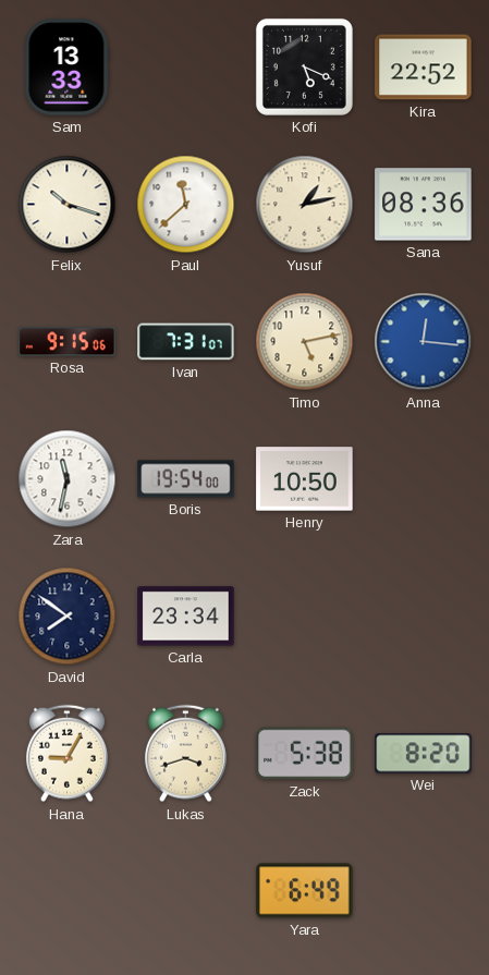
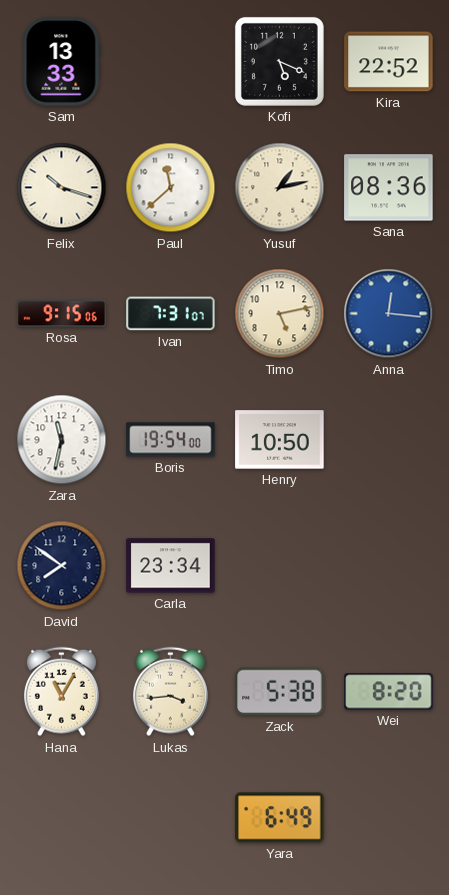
Hana: 9:05 -> 11:05 (61, 692)
Lukas: 3:42 -> 3:44 (170, 692)
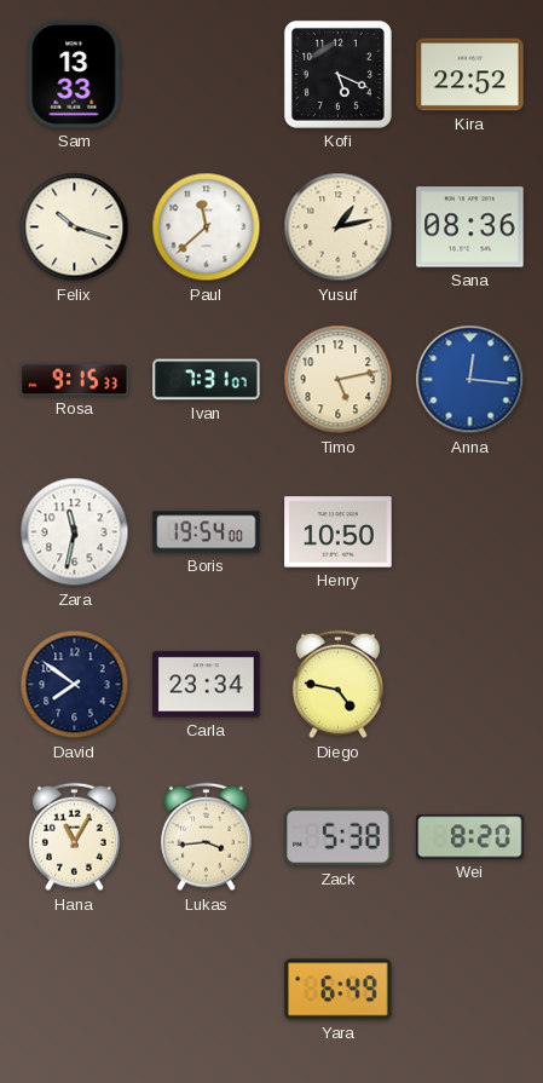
Rosa: 9:15:06 -> 9:15:33 (75, 380)
Diego: none -> 4:47 (337, 685)
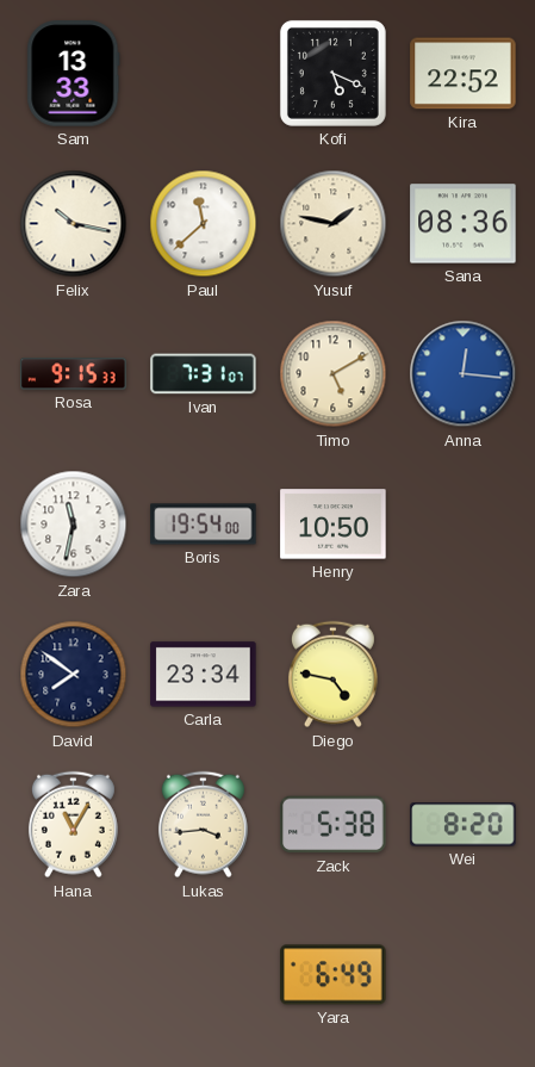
Felix: 10:18 -> 10:17 (74, 224)
Yusuf: 1:13 -> 1:47 (334, 224)
Timo: 5:13 -> 5:10 (334, 374)
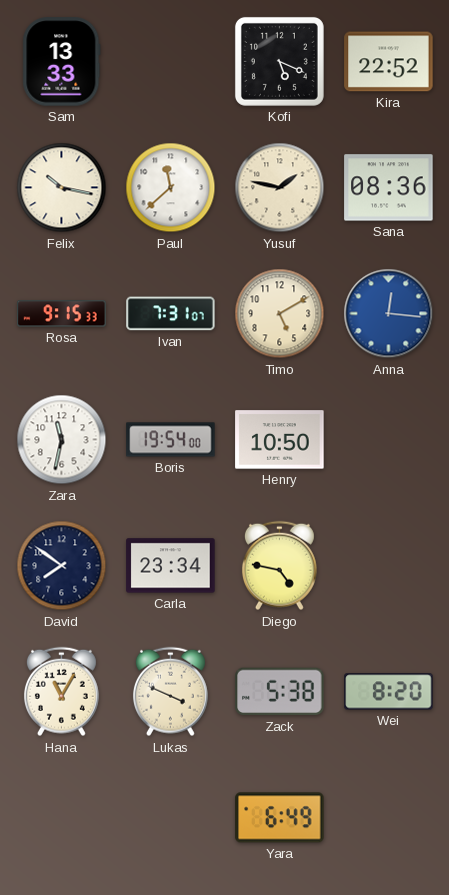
Lukas: 3:44 -> 3:49 (170, 692)
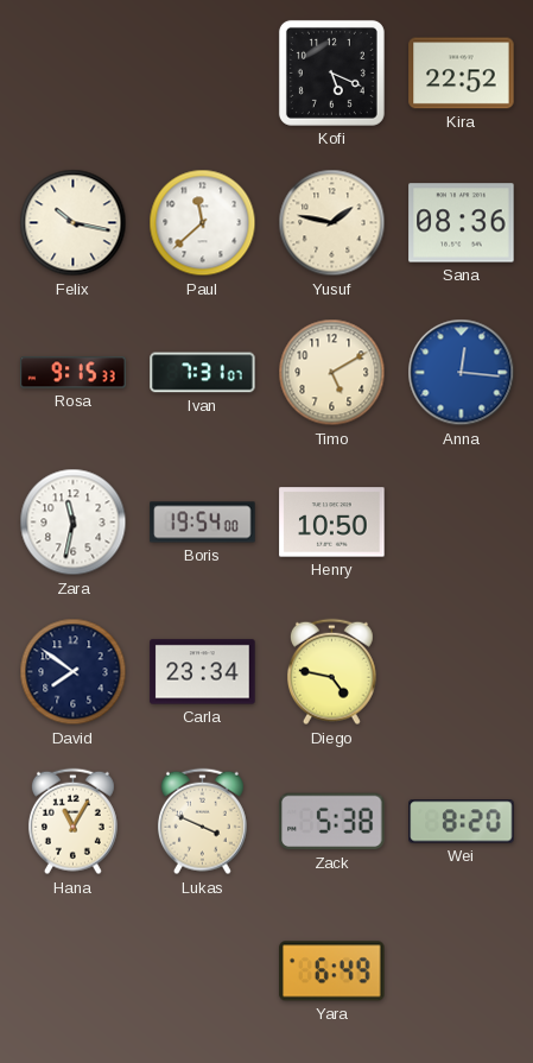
Sam: 13:33 -> none (62, 62)
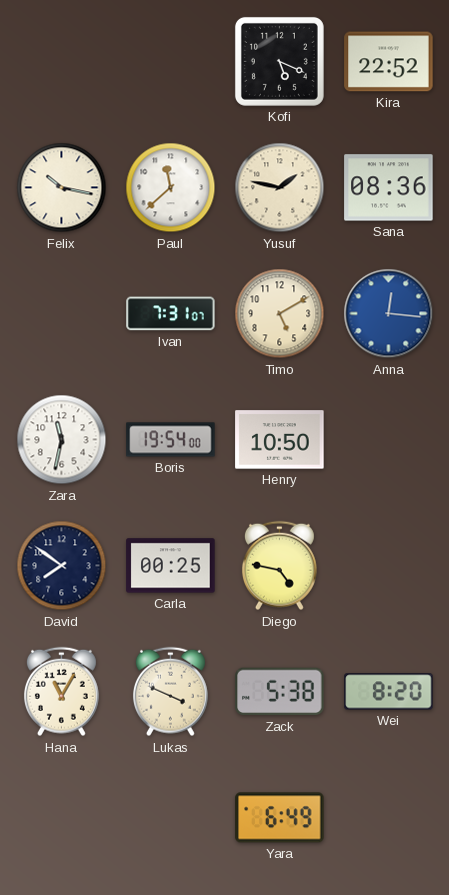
Rosa: 9:15 -> none (74, 373)
Carla: 23:34 -> 00:25 (171, 566)
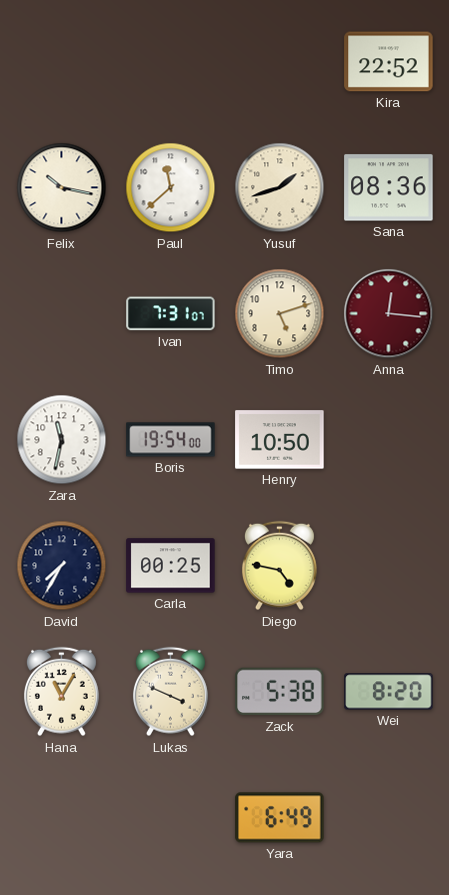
Kofi: 5:19 -> none (279, 61)
Yusuf: 1:47 -> 1:42 (280, 188)
Timo: 5:10 -> 5:12 (280, 314)
Anna dial: blue -> burgundy (389, 314)
David: 7:51 -> 7:35 (62, 566)
